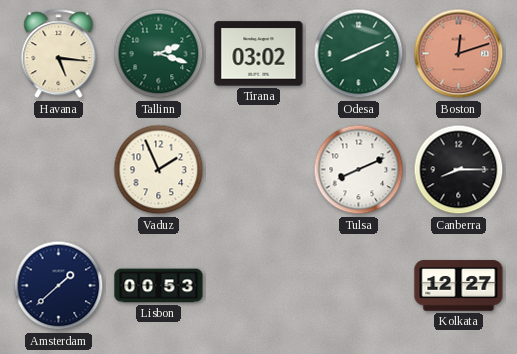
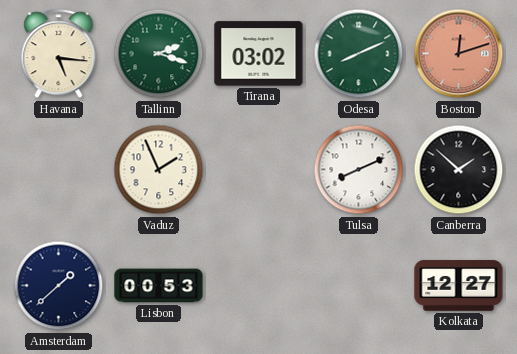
Canberra: 8:15 -> 1:52 (459, 170)
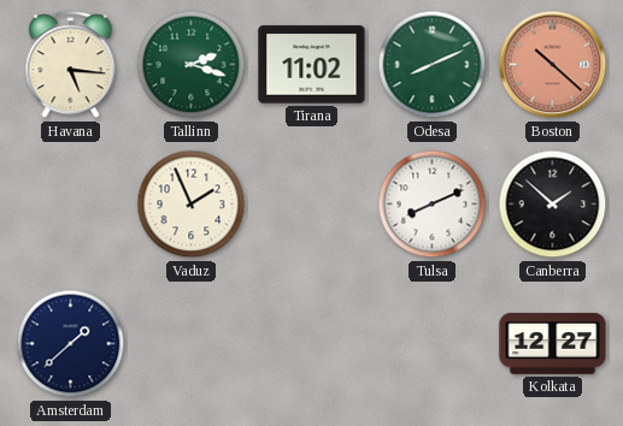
Tirana: 03:02 -> 11:02 (312, 65)
Boston: 12:12 -> 10:22 (553, 65)
Lisbon: 00:53 -> none (159, 286)
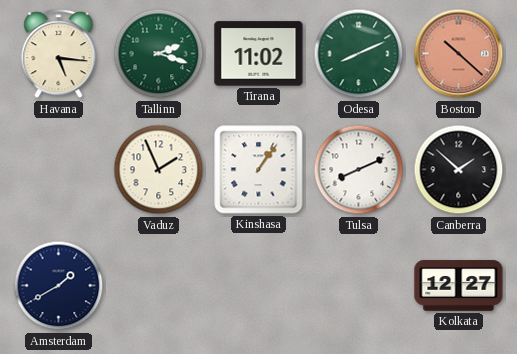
Kinshasa: none -> 1:06 (259, 170)
Amsterdam: 1:38 -> 1:40 (59, 286)
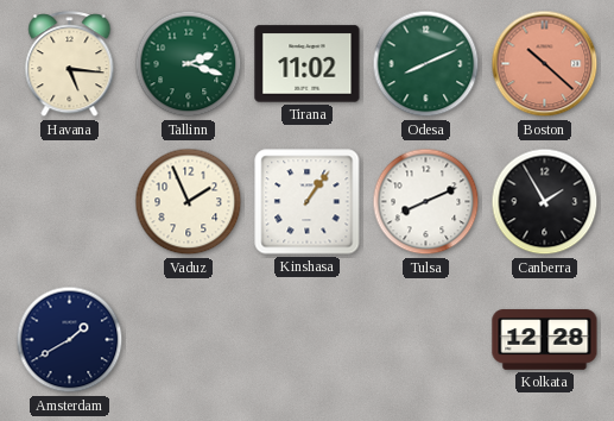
Canberra: 1:52 -> 1:55 (545, 202)
Kolkata: 12:27 -> 12:28 (545, 340)
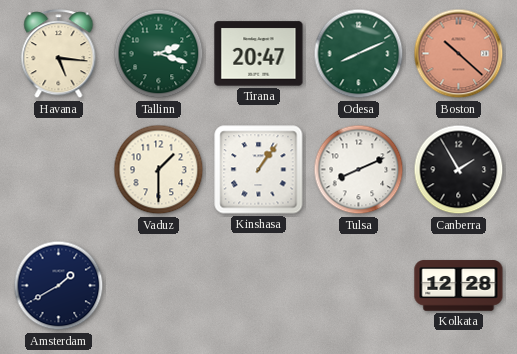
Tirana: 11:02 -> 20:47 (259, 54)
Vaduz: 1:56 -> 1:30 (159, 170)
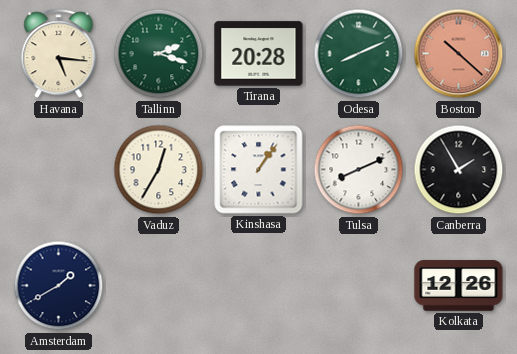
Tirana: 20:47 -> 20:28 (259, 54)
Vaduz: 1:30 -> 12:35 (159, 170)
Kolkata: 12:28 -> 12:26 (459, 286)
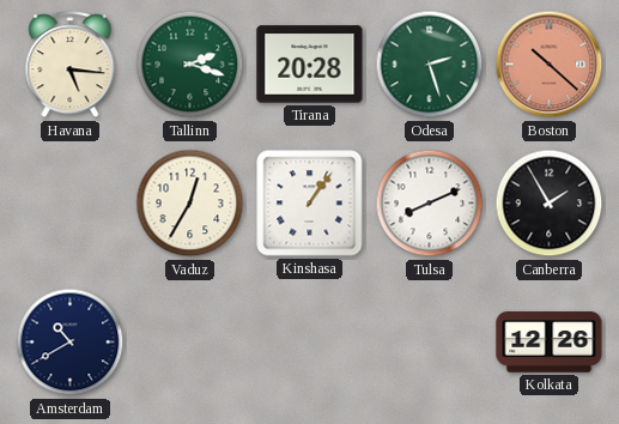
Odesa: 8:11 -> 2:27 (430, 65)
Amsterdam: 1:40 -> 10:40 (71, 343)
